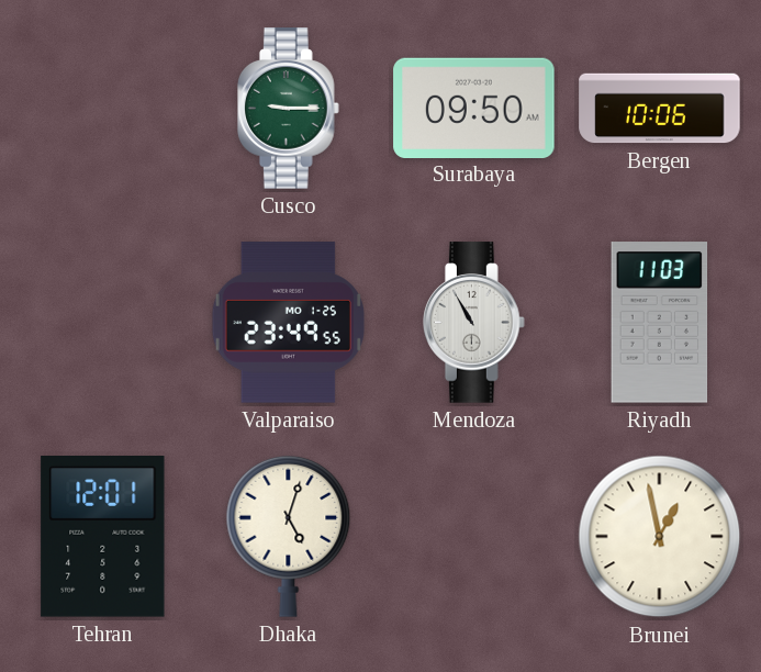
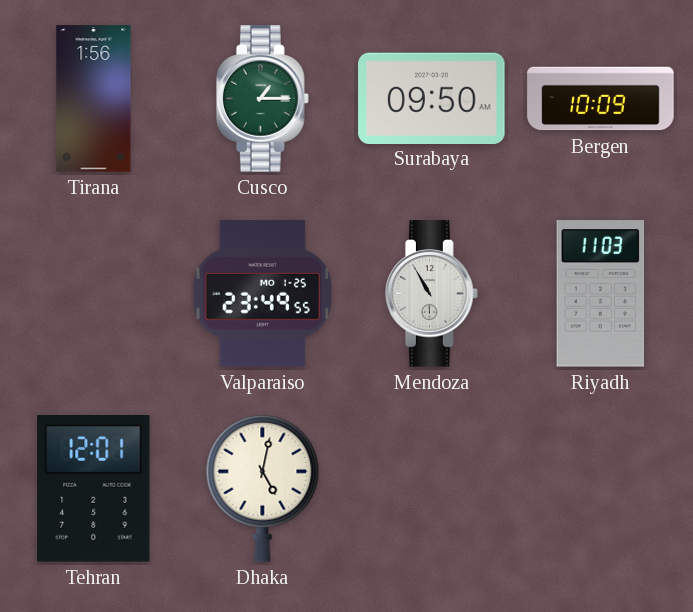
Tirana: none -> 1:56 (94, 99)
Cusco: 9:15 -> 1:15 (263, 99)
Bergen: 10:06 -> 10:09 (601, 99)
Dhaka: 5:03 -> 5:02 (263, 488)
Brunei: 12:58 -> none (660, 537)
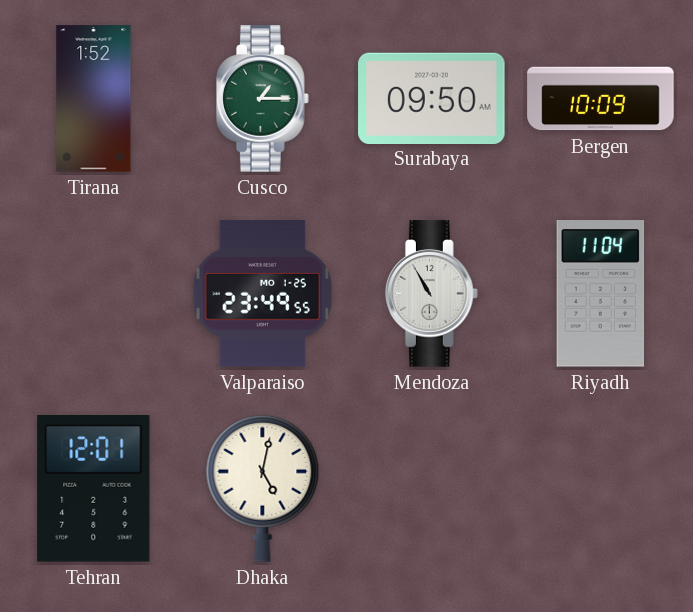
Tirana: 1:56 -> 1:52 (94, 99)
Riyadh: 11:03 -> 11:04 (601, 294)
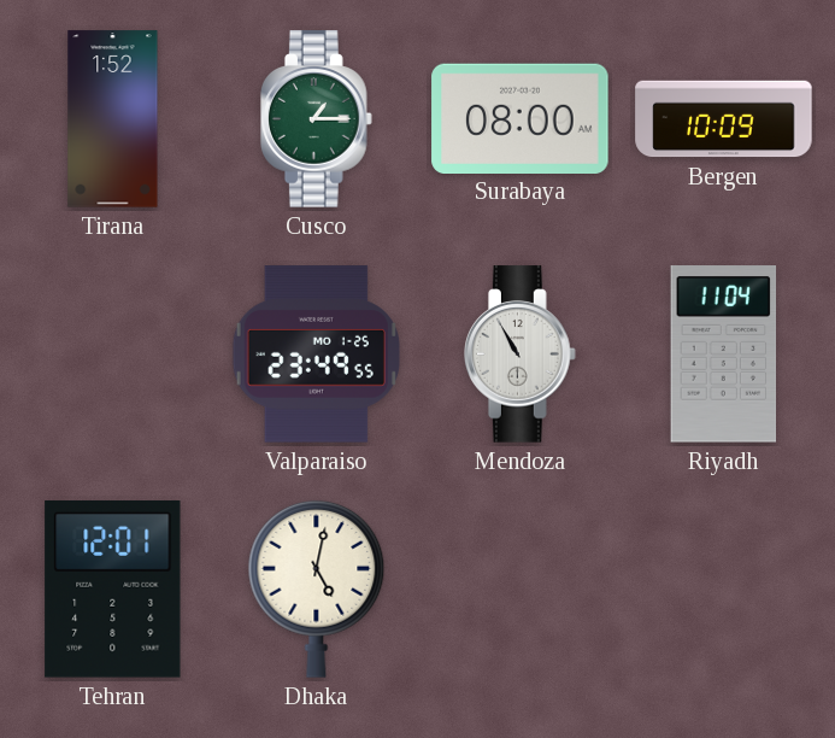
Surabaya: 09:50 -> 08:00 (521, 118)
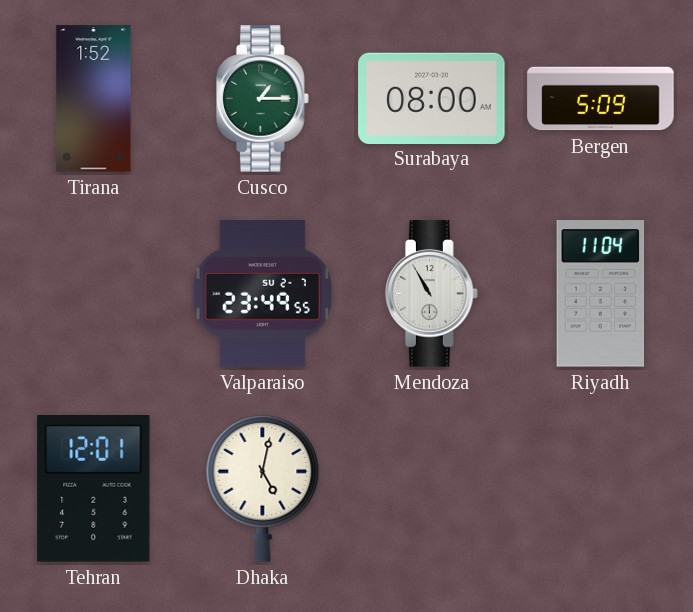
Bergen: 10:09 -> 5:09 (601, 99)
Valparaiso date: MO 1-25 -> SU 2-7 (262, 294)
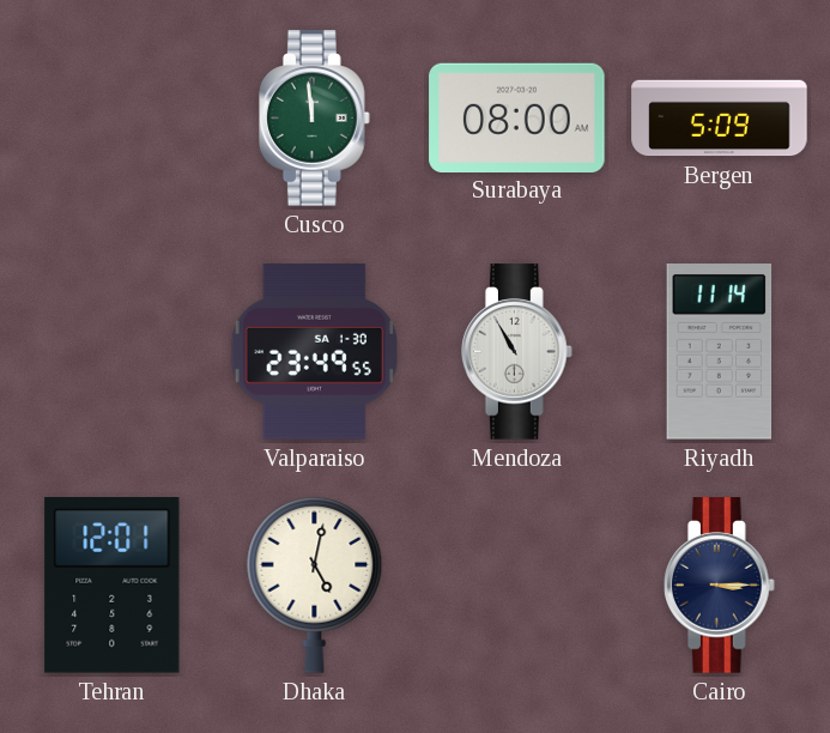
Tirana: 1:52 -> none (94, 99)
Cusco: 1:15 -> 11:59 (315, 119)
Valparaiso date: SU 2-7 -> SA 1-30 (314, 352)
Riyadh: 11:04 -> 11:14 (720, 352)
Cairo: none -> 3:15 (720, 586)
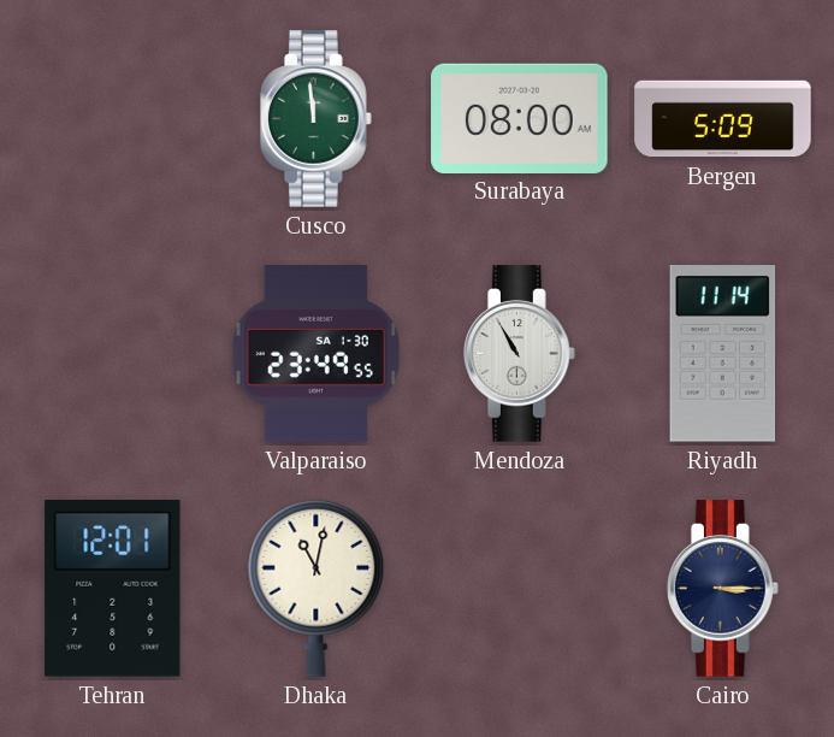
Dhaka: 5:02 -> 11:02 (317, 588)
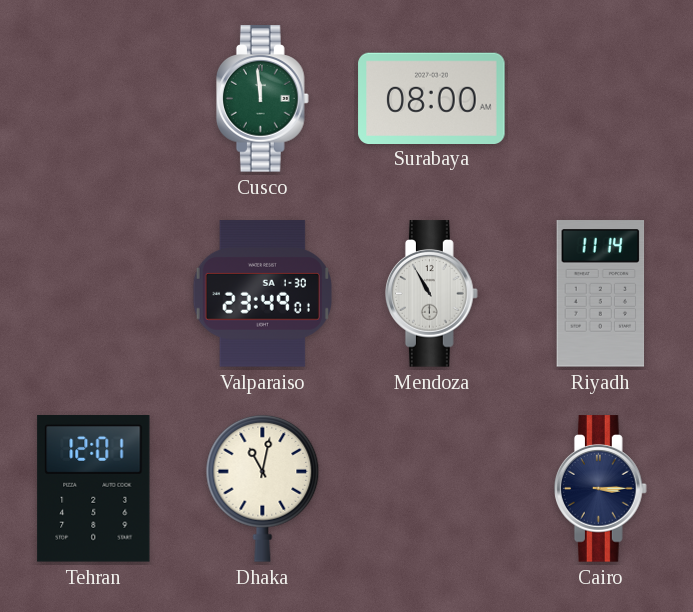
Bergen: 5:09 -> none (723, 119)
Valparaiso: 23:49:55 -> 23:49:01 (262, 294)
